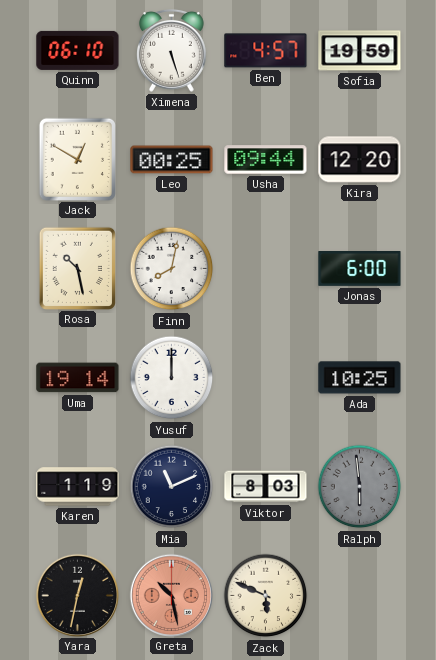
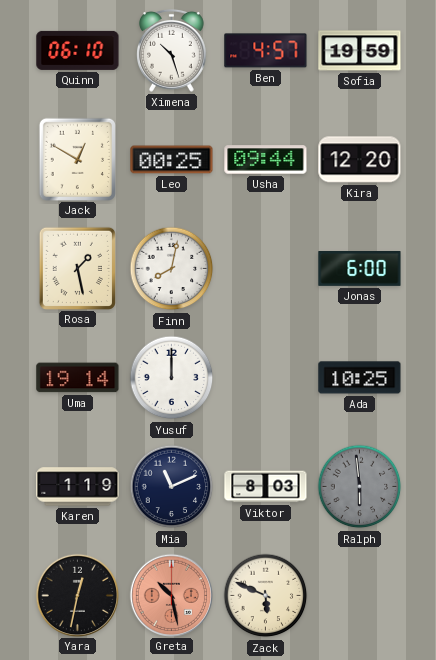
Ximena: 5:27 -> 10:27 (172, 50)
Rosa: 10:28 -> 1:28 (77, 268)
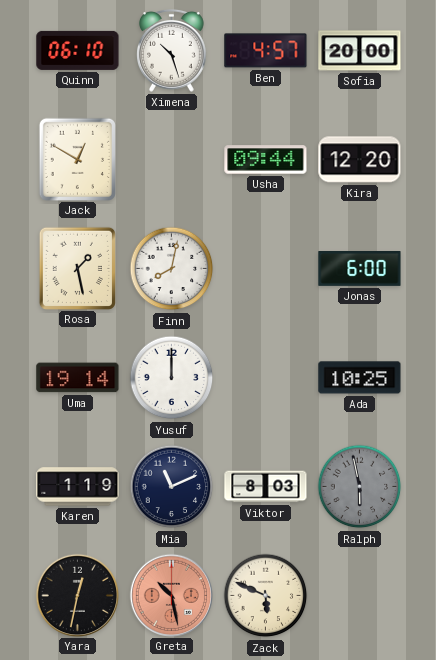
Sofia: 19:59 -> 20:00 (360, 51)
Leo: 00:25 -> none (172, 160)
Ralph: 5:59 -> 5:58 (360, 487)
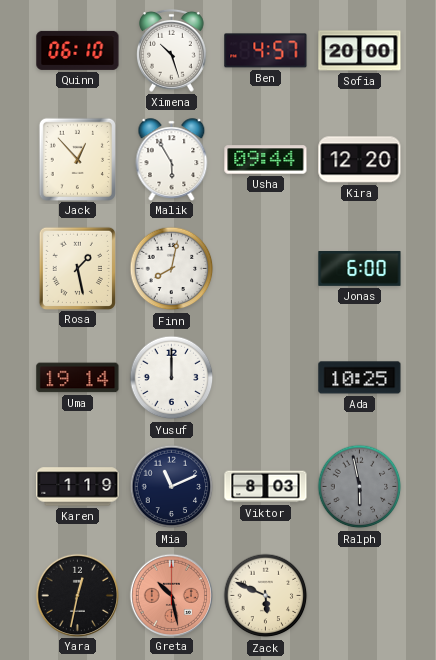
Jack: 12:50 -> 12:53 (77, 159)
Malik: none -> 5:55 (172, 159)
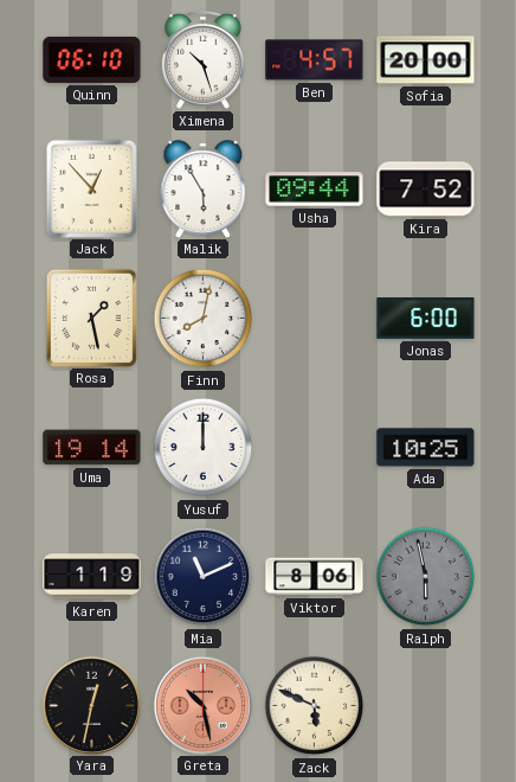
Kira: 12:20 -> 7:52 (426, 190)
Viktor: 8:03 -> 8:06 (315, 577)
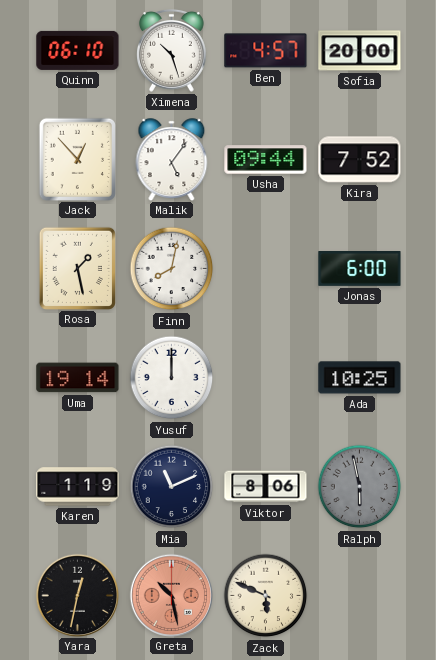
Malik: 5:55 -> 5:06 (172, 159)
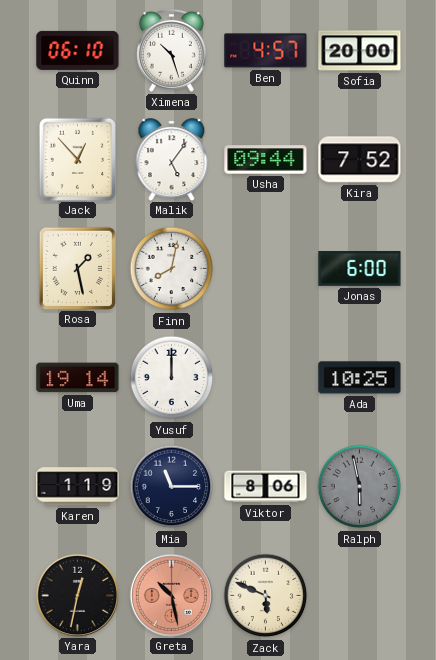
Mia: 11:11 -> 11:15 (172, 487)
